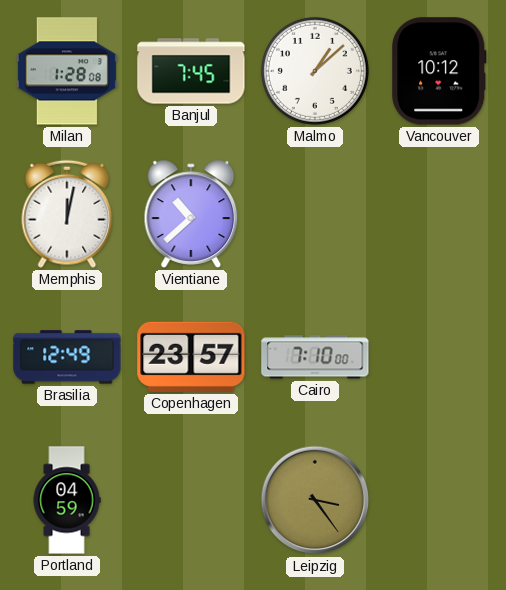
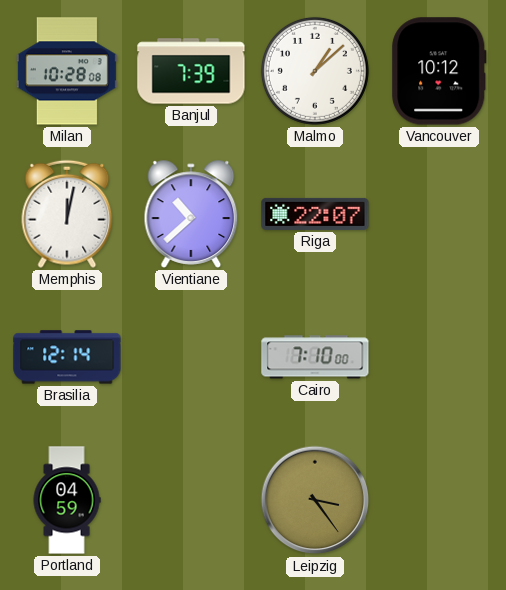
Milan: 1:28 -> 10:28 (67, 71)
Banjul: 7:45 -> 7:39 (191, 71)
Riga: none -> 22:07 (315, 214)
Brasilia: 12:49 -> 12:14 (67, 357)
Copenhagen: 23:57 -> none (191, 357)
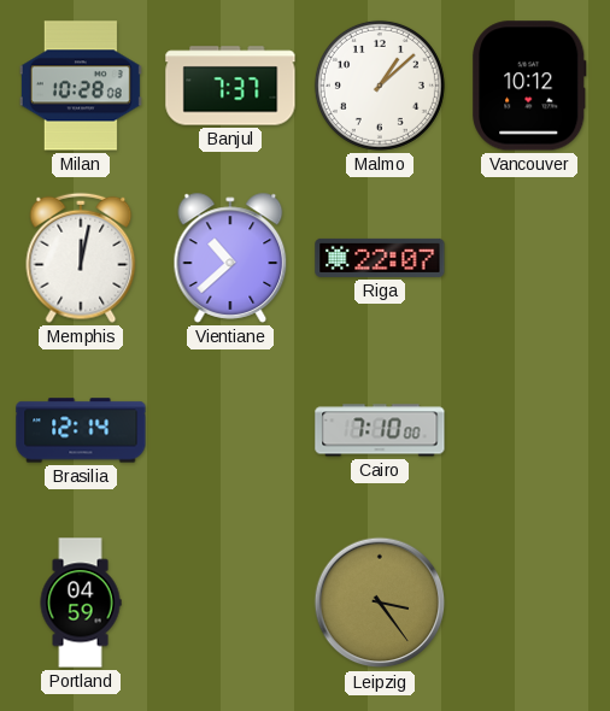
Banjul: 7:39 -> 7:37 (230, 86)
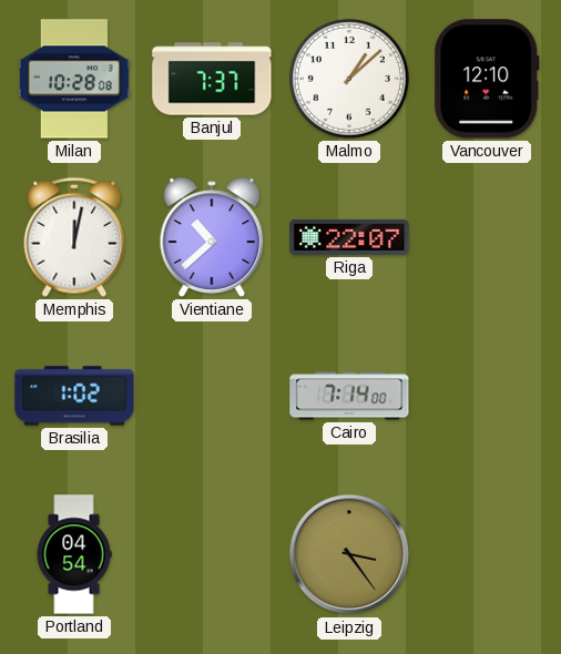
Vancouver: 10:12 -> 12:10 (487, 79)
Brasilia: 12:14 -> 1:02 (74, 396)
Cairo: 7:10 -> 7:14 (349, 396)
Portland: 04:59 -> 04:54 (74, 554)
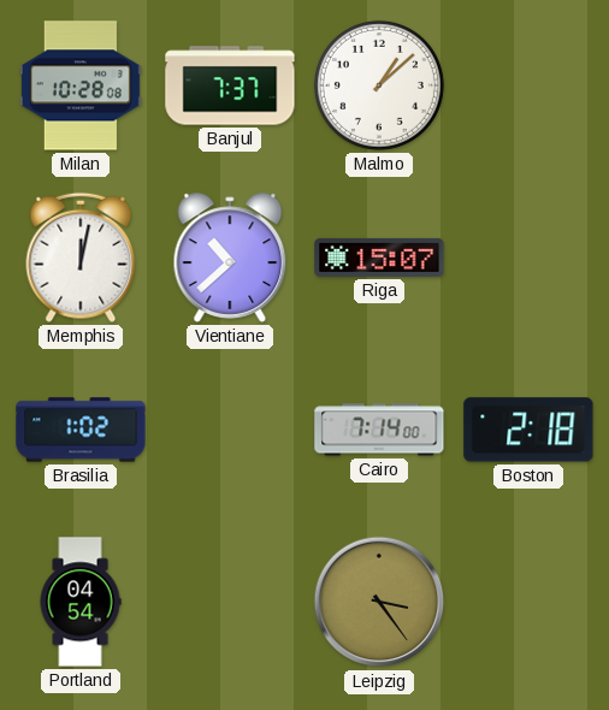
Vancouver: 12:10 -> none (487, 79)
Riga: 22:07 -> 15:07 (379, 258)
Boston: none -> 2:18 (528, 430)
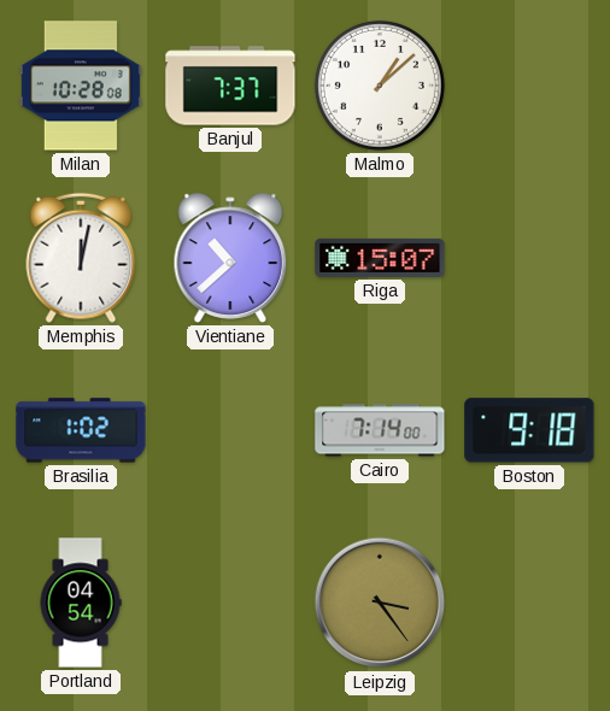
Boston: 2:18 -> 9:18 (529, 430)
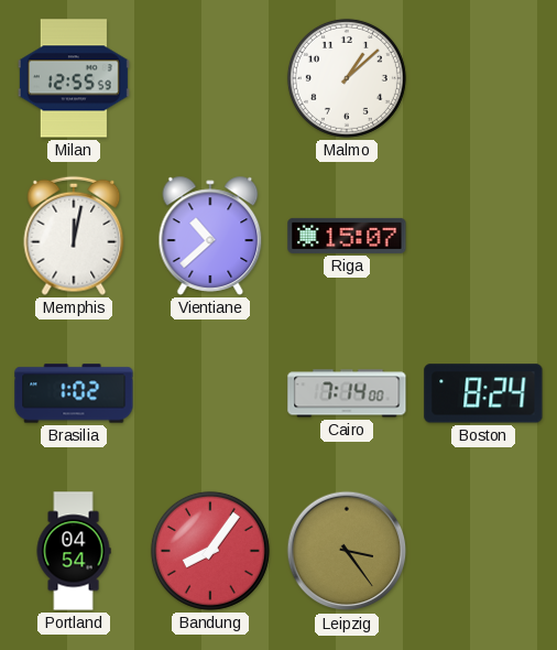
Milan: 10:28 -> 12:55 (74, 78)
Banjul: 7:37 -> none (230, 86)
Boston: 9:18 -> 8:24 (483, 393)
Bandung: none -> 8:06 (210, 551)
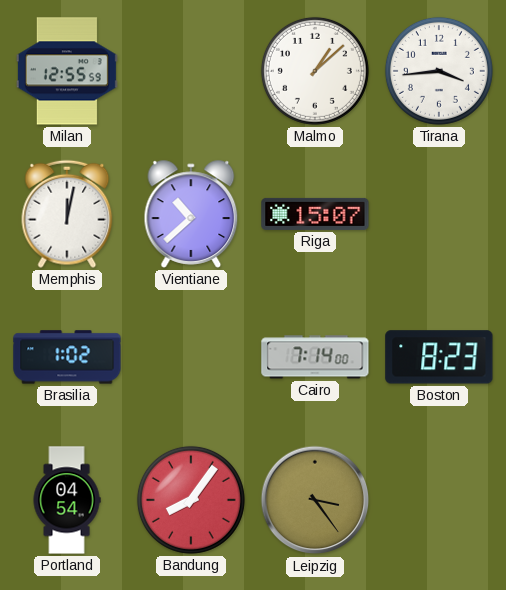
Tirana: none -> 3:44 (439, 71)
Boston: 8:24 -> 8:23 (439, 357)
